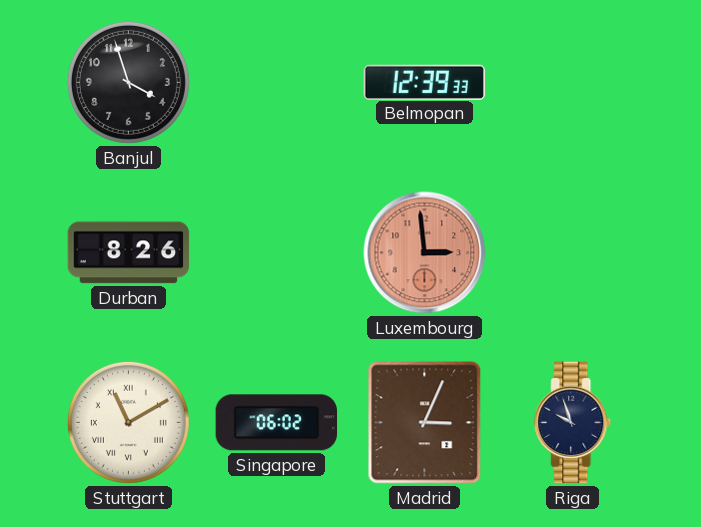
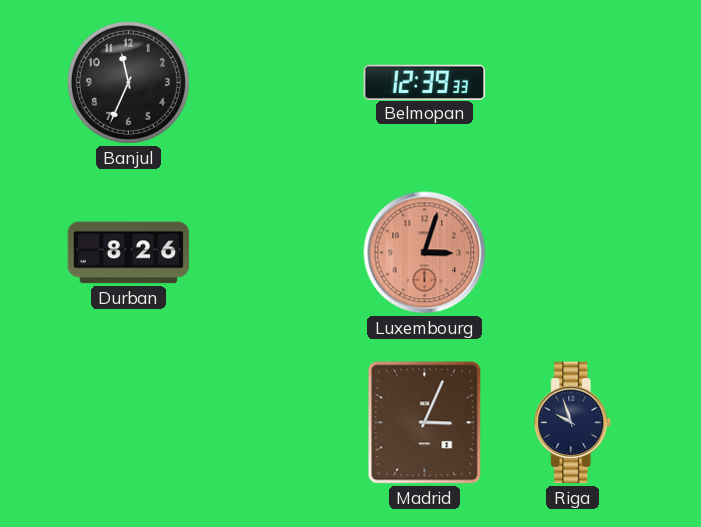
Banjul: 3:57 -> 11:34 (128, 82)
Luxembourg: 2:59 -> 3:03 (425, 253)
Stuttgart: 11:10 -> none (128, 422)
Singapore: 06:02 -> none (277, 423)
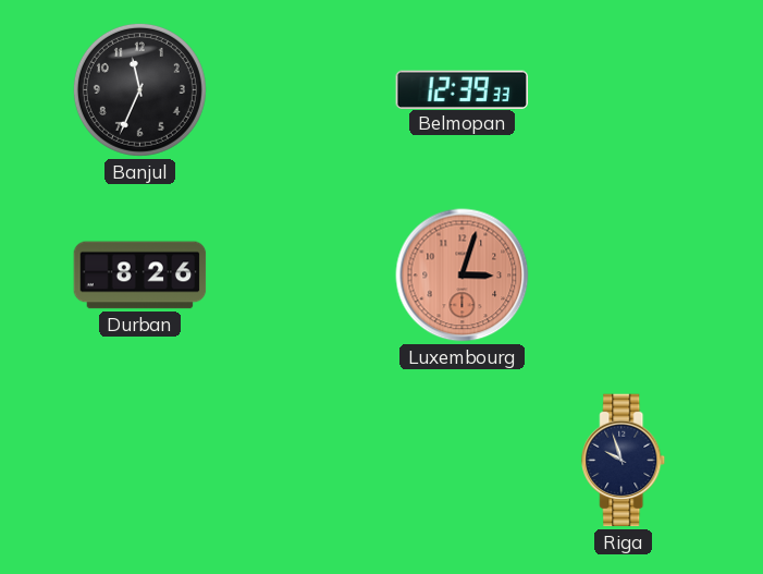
Madrid: 3:04 -> none (425, 423)
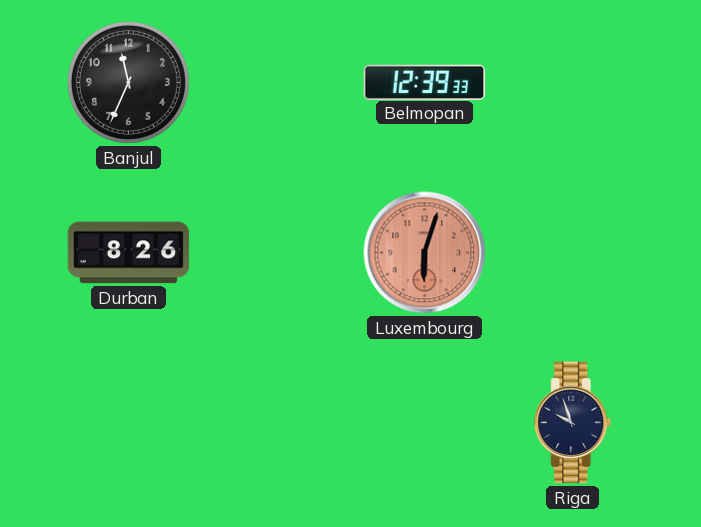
Luxembourg: 3:03 -> 6:03 (425, 253)
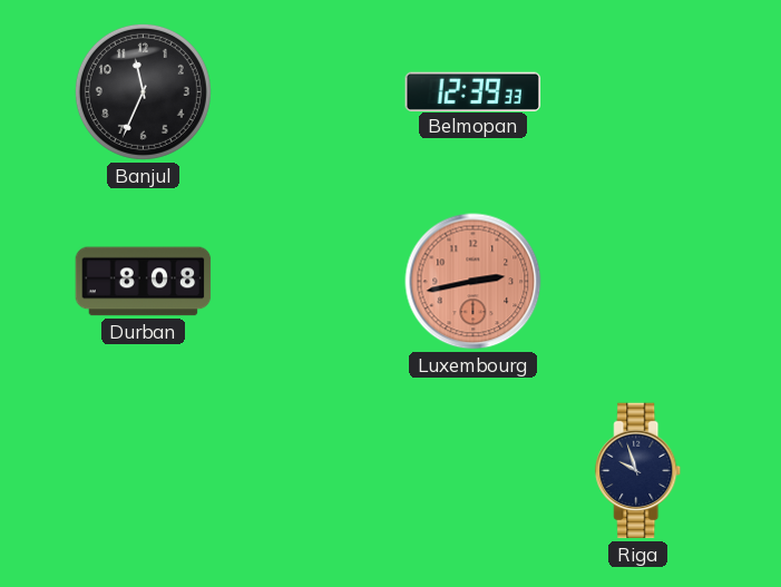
Durban: 8:26 -> 8:08 (144, 282)
Luxembourg: 6:03 -> 2:43 (474, 282)
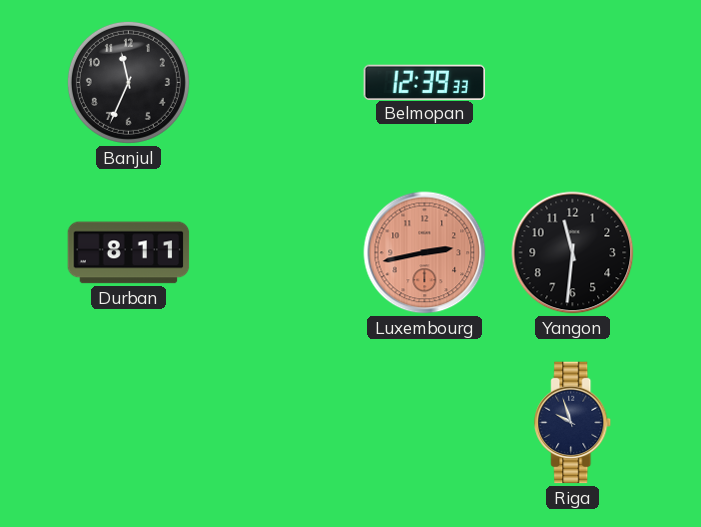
Durban: 8:08 -> 8:11 (129, 253)
Yangon: none -> 11:31 (573, 253)
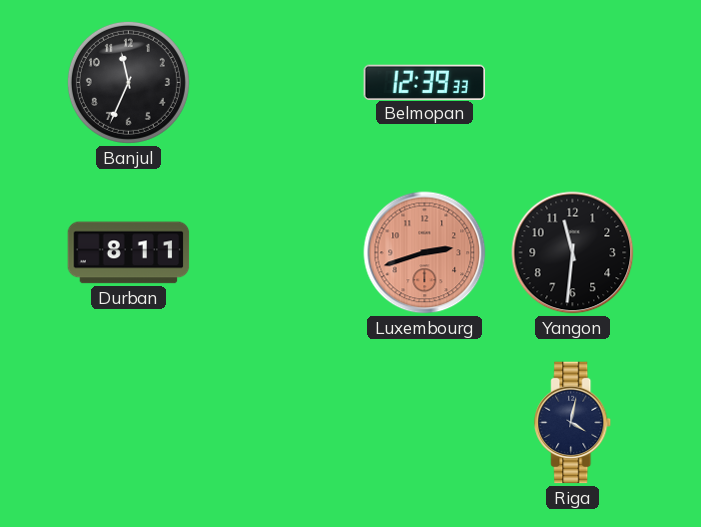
Luxembourg: 2:43 -> 2:42 (425, 253)
Riga: 9:57 -> 4:02 (573, 423)
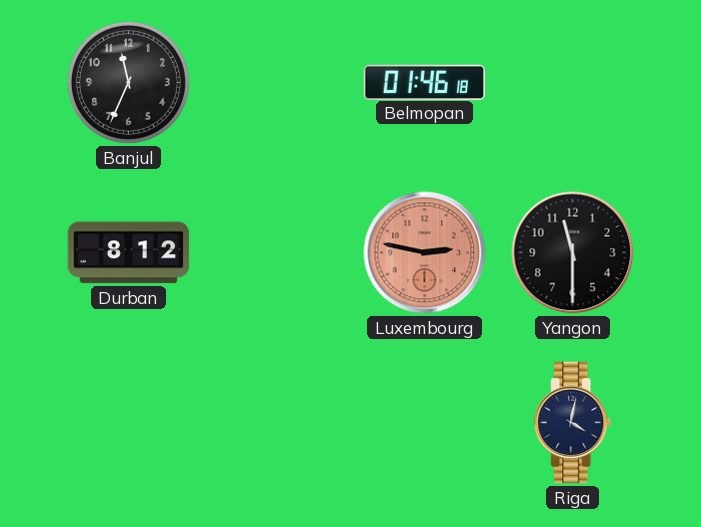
Belmopan: 12:39 -> 01:46 (425, 82)
Durban: 8:11 -> 8:12 (129, 253)
Luxembourg: 2:42 -> 2:47 (425, 253)
Yangon: 11:31 -> 11:30 (573, 253)
